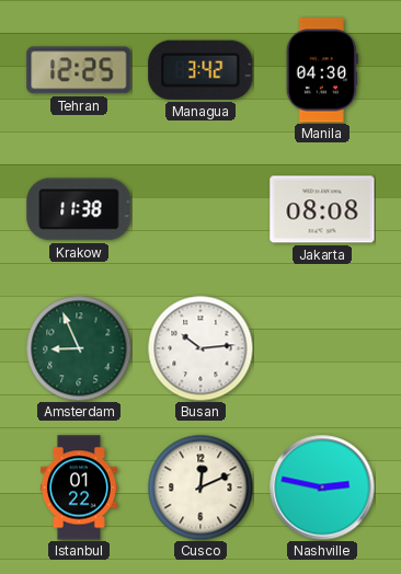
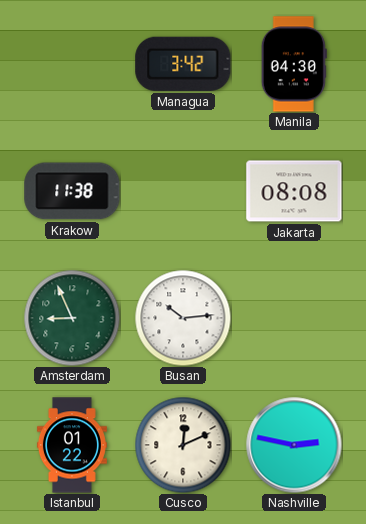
Tehran: 12:25 -> none (79, 70)
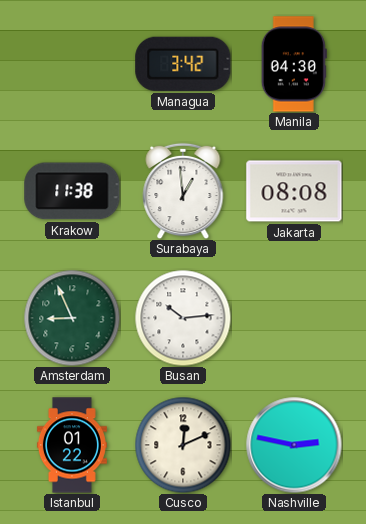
Surabaya: none -> 12:59 (183, 191)
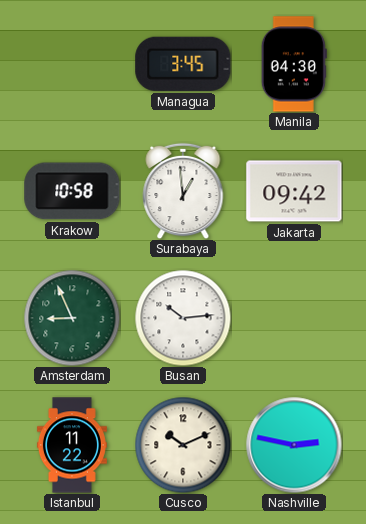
Managua: 3:42 -> 3:45 (183, 64)
Krakow: 11:38 -> 10:58 (72, 191)
Jakarta: 08:08 -> 09:42 (294, 191)
Istanbul: 01:22 -> 11:22 (72, 445)
Cusco: 12:11 -> 10:11 (183, 445)
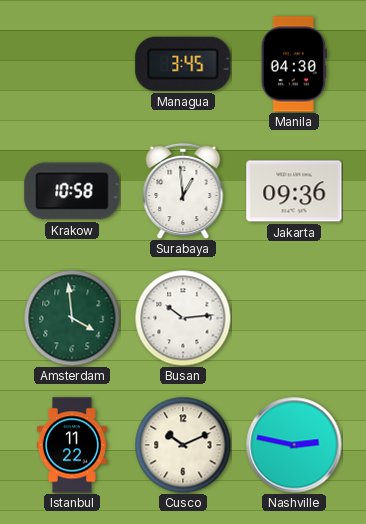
Jakarta: 09:42 -> 09:36 (294, 191)
Amsterdam: 8:56 -> 3:59 (72, 318)
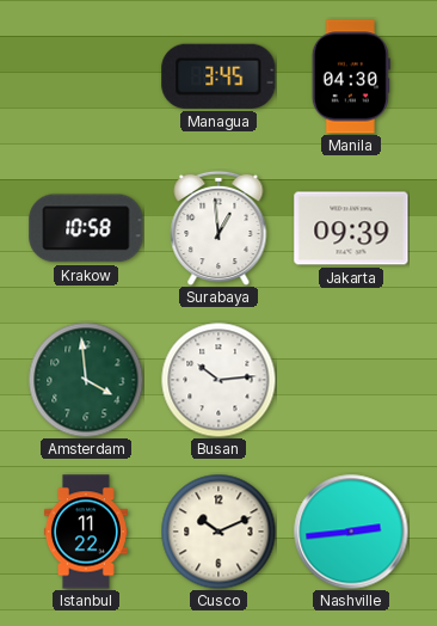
Jakarta: 09:36 -> 09:39 (351, 228)
Nashville: 2:47 -> 2:44 (351, 532)
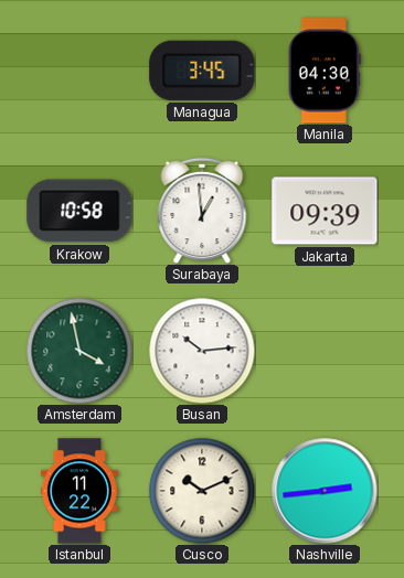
Amsterdam: 3:59 -> 3:58 (79, 351)
